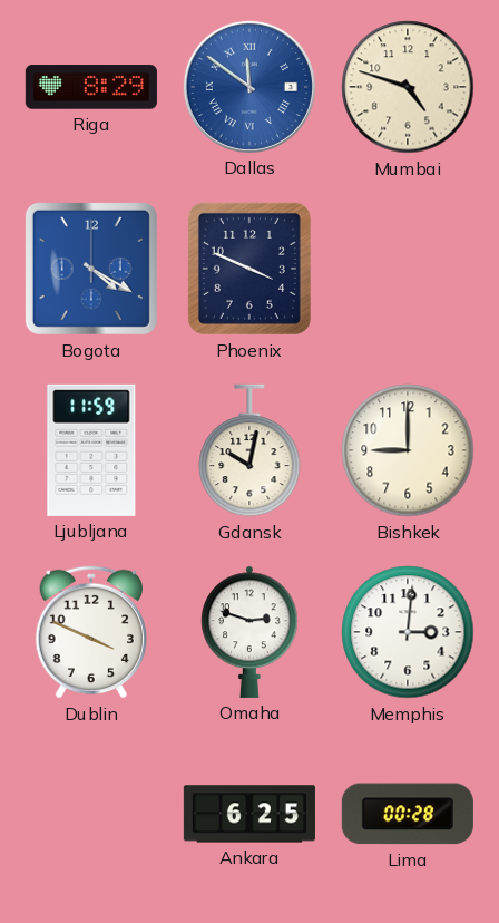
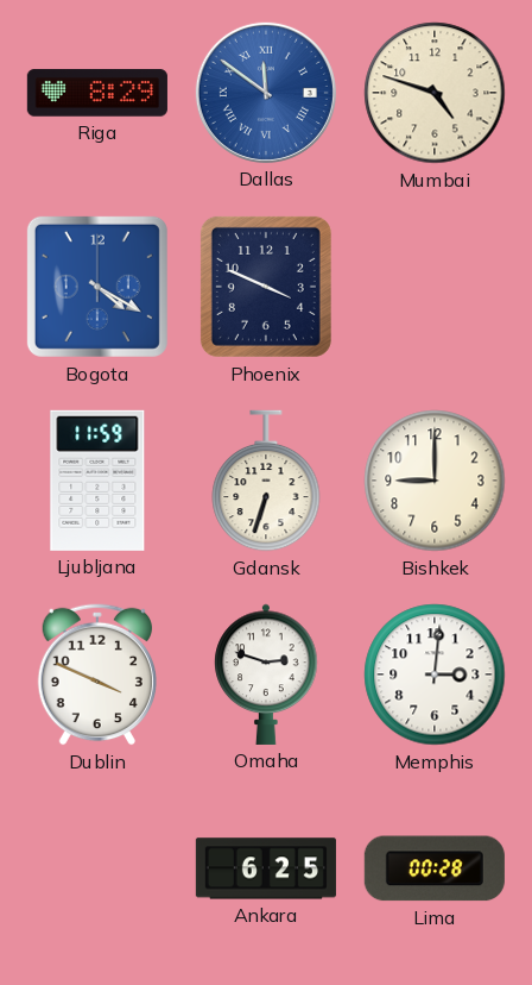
Gdansk: 10:02 -> 6:33 (266, 481)
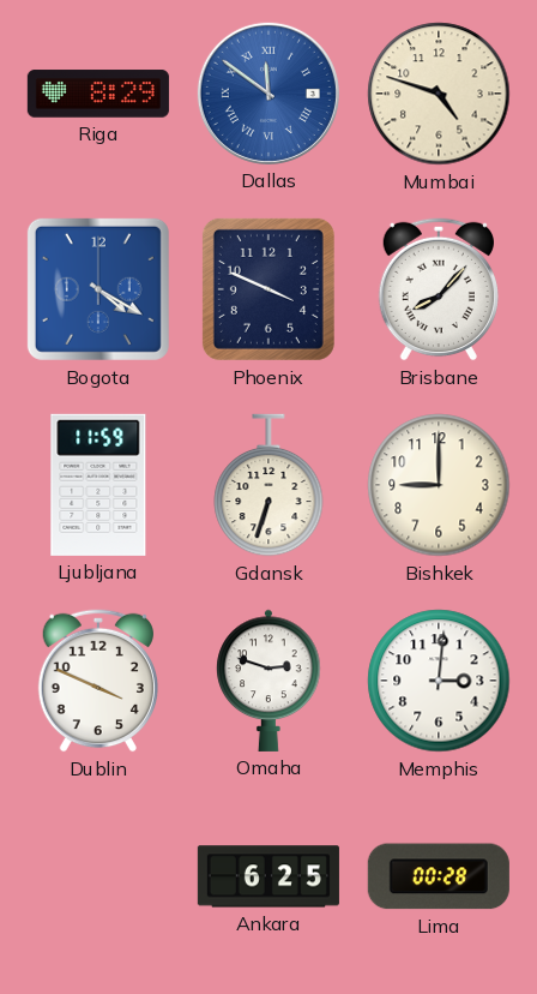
Brisbane: none -> 8:07 (438, 289)
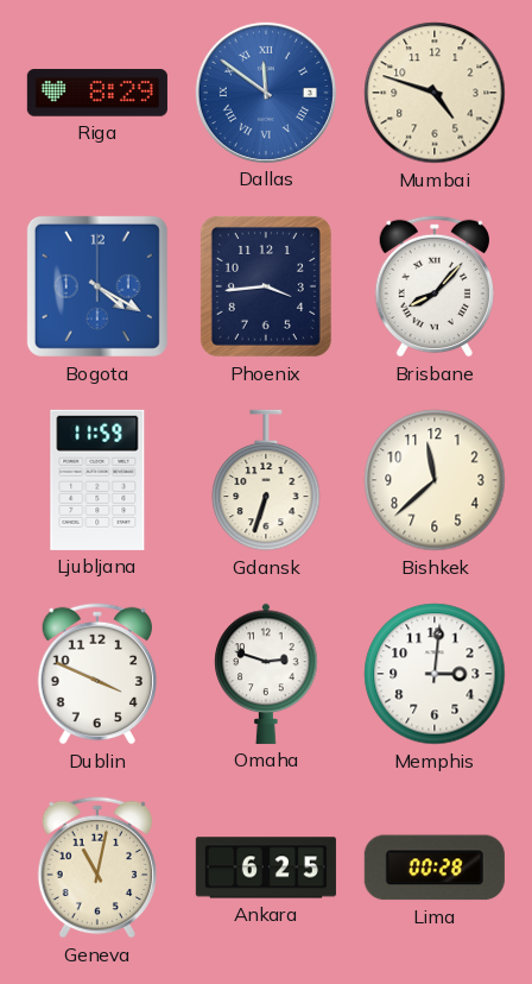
Phoenix: 3:49 -> 3:44 (266, 286)
Bishkek: 9:00 -> 11:38 (435, 480)
Geneva: none -> 11:02 (96, 868)
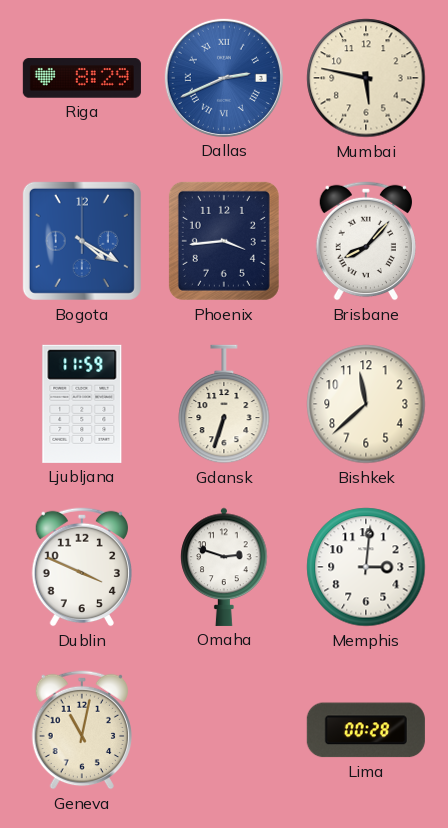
Dallas: 11:51 -> 2:41 (224, 78)
Mumbai: 4:48 -> 5:47 (366, 78)
Ankara: 6:25 -> none (266, 868)
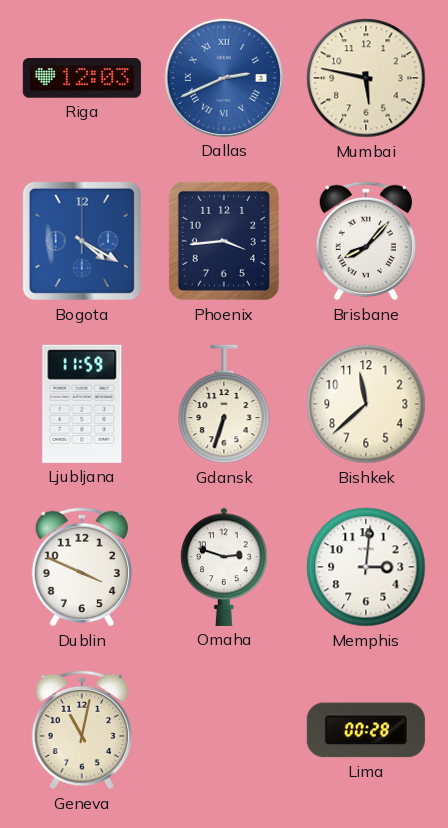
Riga: 8:29 -> 12:03 (82, 78)
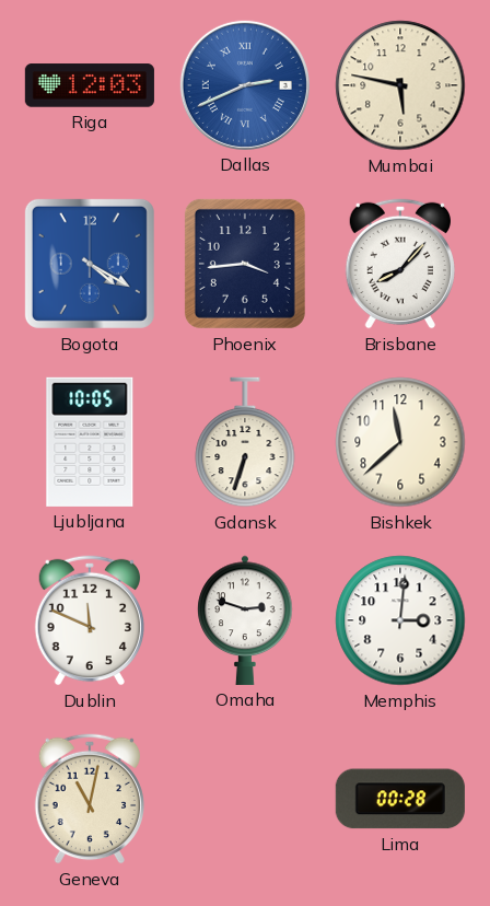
Ljubljana: 11:59 -> 10:05 (90, 442)
Dublin: 3:49 -> 11:49 (89, 620)
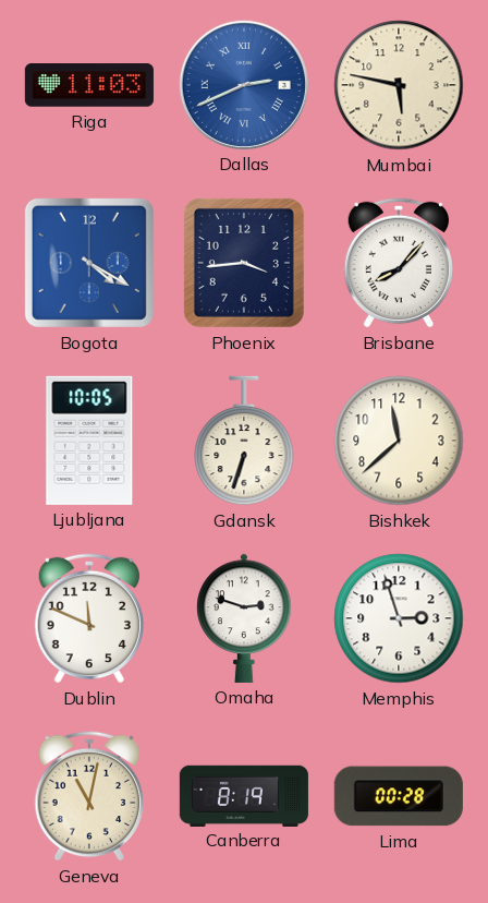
Riga: 12:03 -> 11:03 (89, 85)
Memphis: 3:01 -> 2:57 (399, 618)
Canberra: none -> 8:19 (244, 795)
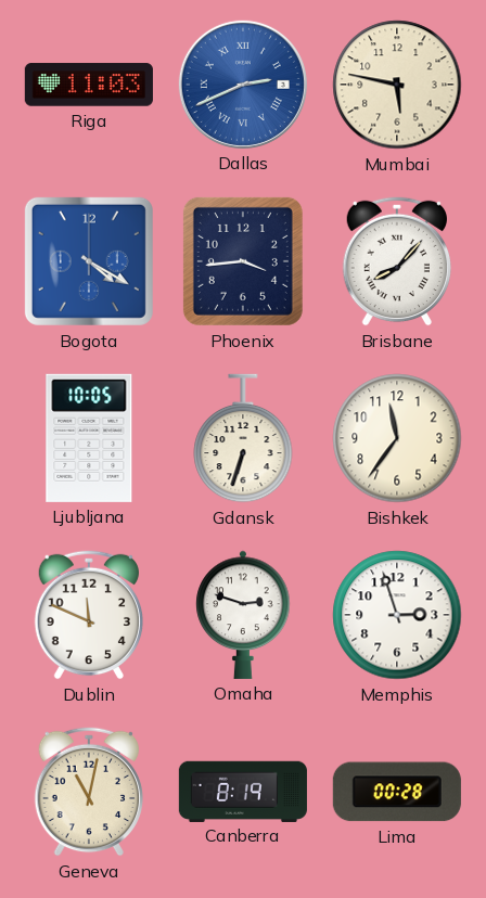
Bishkek: 11:38 -> 11:36 (397, 438)
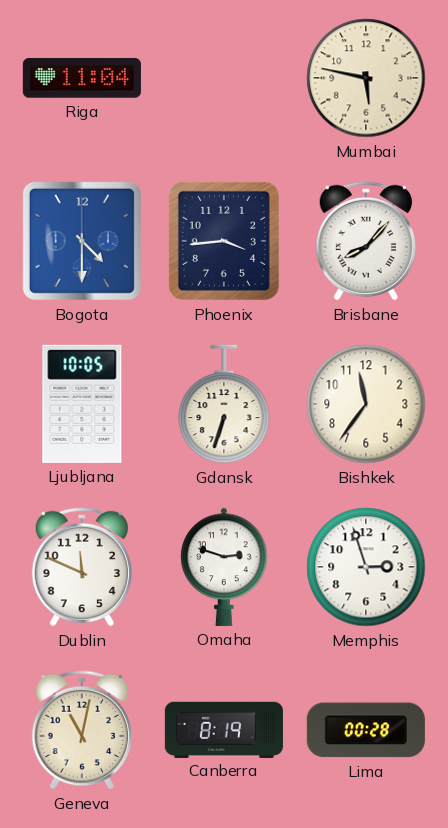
Riga: 11:03 -> 11:04 (82, 78)
Dallas: 2:41 -> none (243, 85)
Bogota: 4:20 -> 4:30 (82, 241)
